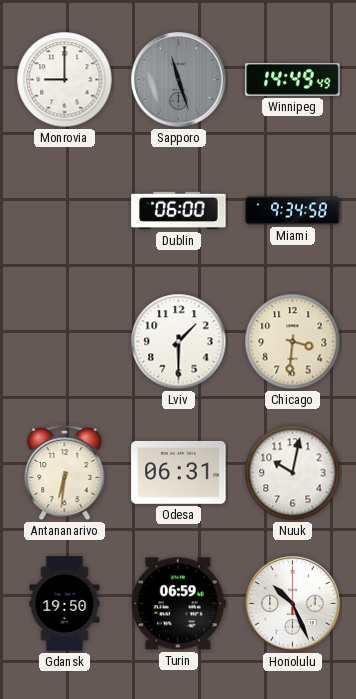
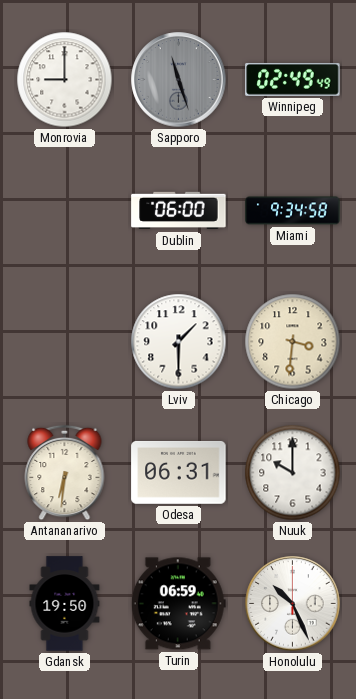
Winnipeg: 14:49 -> 02:49 (293, 80)
Nuuk: 10:02 -> 10:00 (293, 473)
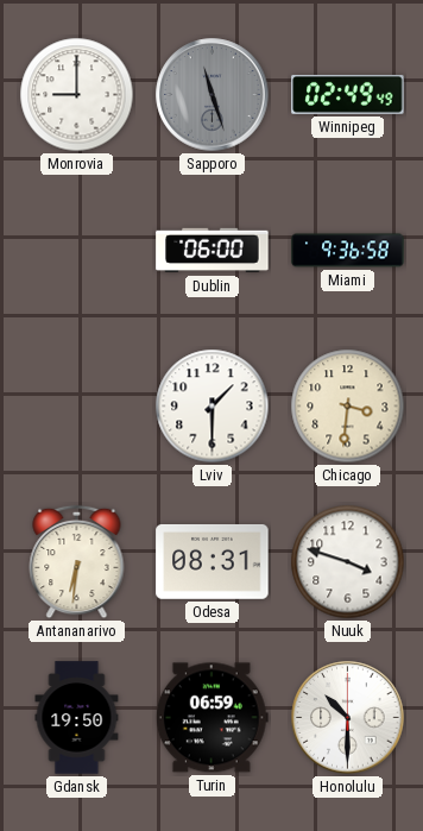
Miami: 9:34 -> 9:36 (348, 251)
Odesa: 06:31 -> 08:31 (213, 561)
Nuuk: 10:00 -> 3:48 (348, 562)
Honolulu: 10:26 -> 10:30 (348, 718)
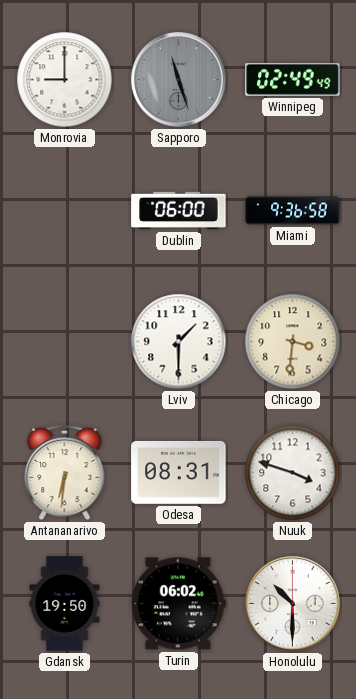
Turin: 06:59 -> 06:02 (178, 604)
